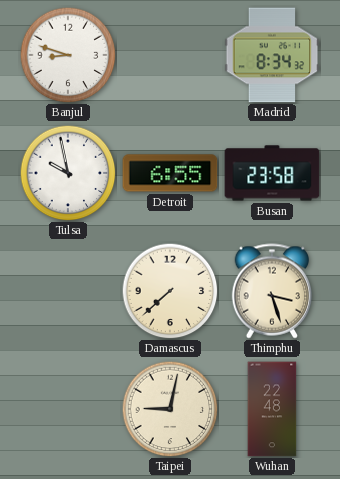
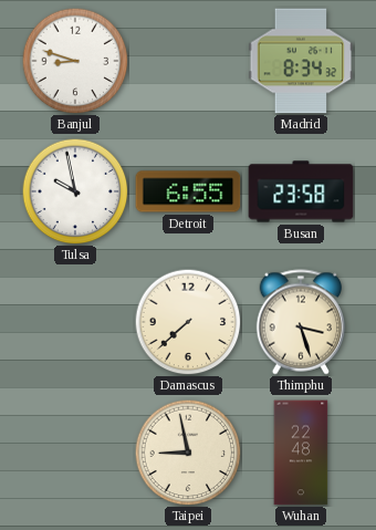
Taipei: 9:02 -> 8:58 (188, 453)
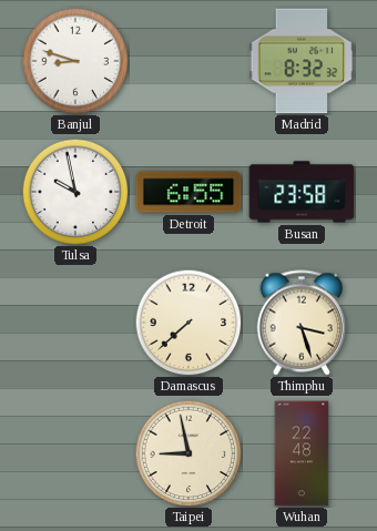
Madrid: 8:34 -> 8:32 (302, 61)
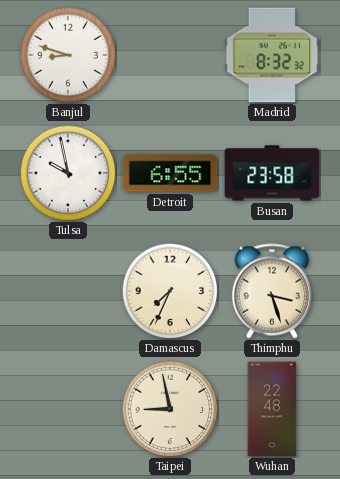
Damascus: 7:38 -> 7:34 (170, 291)
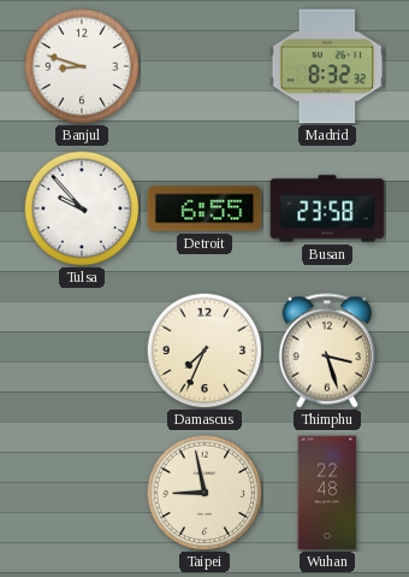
Tulsa: 9:58 -> 9:53 (82, 208)
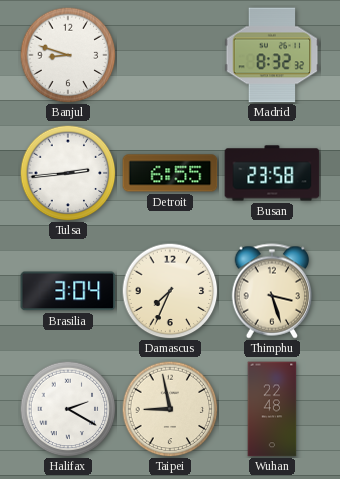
Tulsa: 9:53 -> 2:44 (68, 173)
Brasilia: none -> 3:04 (68, 291)
Halifax: none -> 2:20 (68, 409)
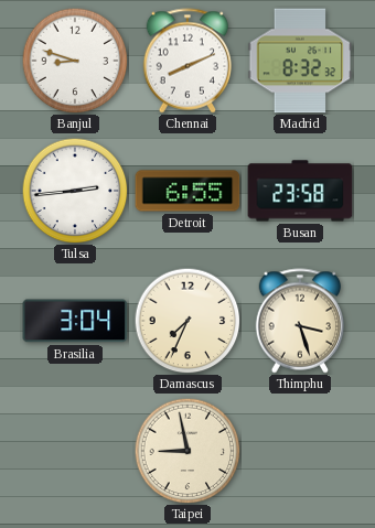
Chennai: none -> 8:11 (187, 61)
Halifax: 2:20 -> none (68, 409)
Wuhan: 22:48 -> none (272, 409)
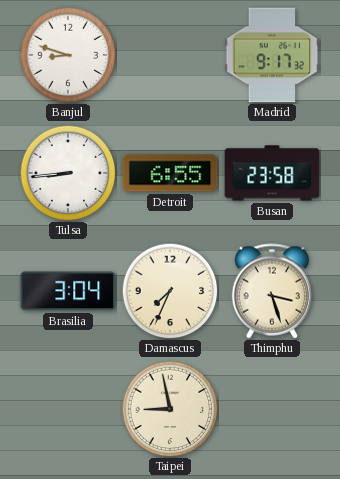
Chennai: 8:11 -> none (187, 61)
Madrid: 8:32 -> 9:17 (272, 55)
Tulsa: 2:44 -> 8:44 (68, 173)
